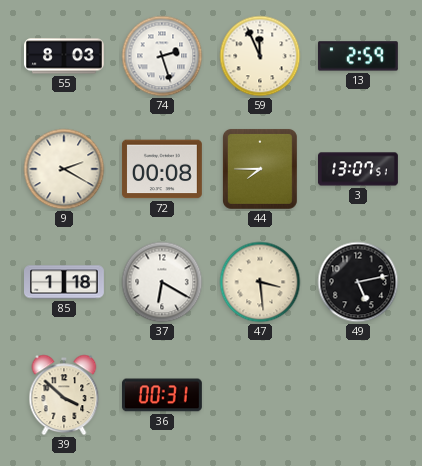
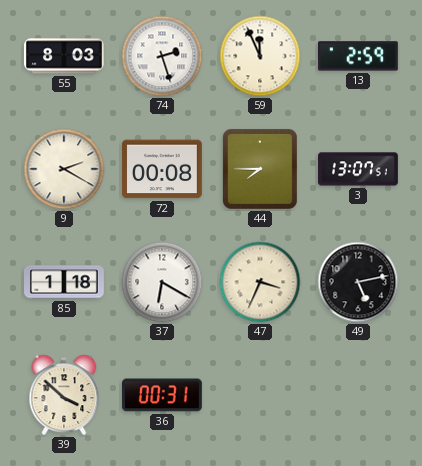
47: 3:29 -> 3:34 (260, 282)
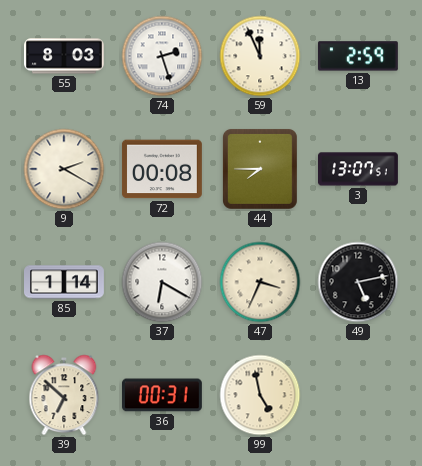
85: 1:18 -> 1:14 (65, 282)
39: 3:52 -> 6:52 (64, 395)
99: none -> 4:58 (260, 395)
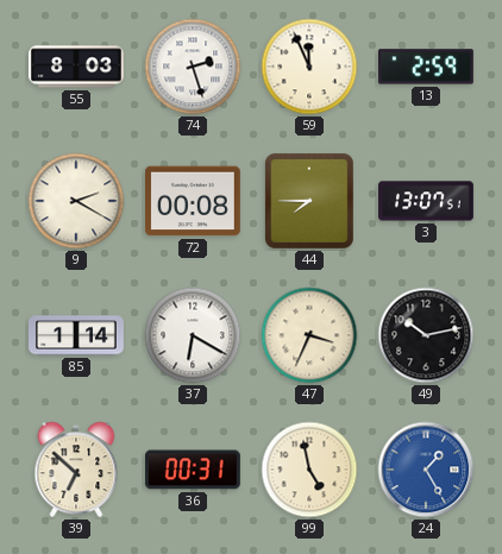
49: 5:13 -> 10:13 (426, 335)
24: none -> 1:25 (426, 470)
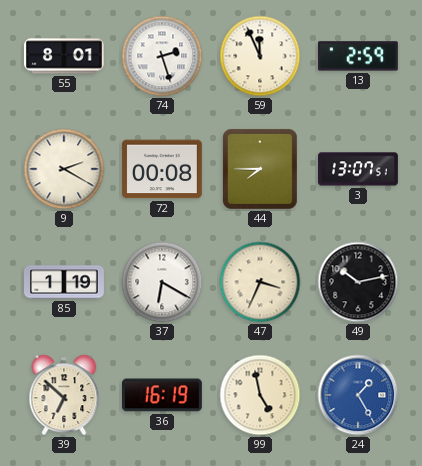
55: 8:03 -> 8:01 (65, 56)
85: 1:14 -> 1:19 (65, 282)
36: 00:31 -> 16:19 (162, 395)
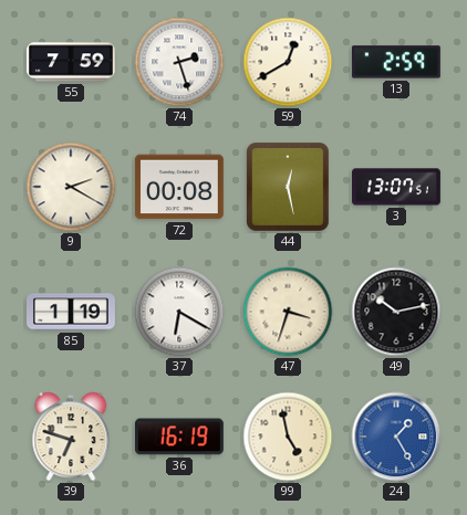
55: 8:01 -> 7:59 (72, 62)
59: 11:56 -> 12:40 (288, 62)
44: 7:45 -> 12:28 (288, 187)
47: 3:34 -> 3:33 (288, 312)
39: 6:52 -> 6:48 (71, 437)
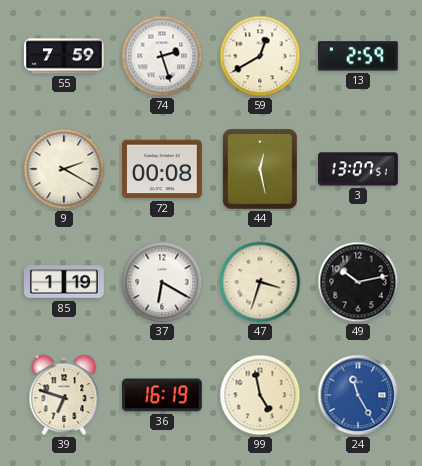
24: 1:25 -> 11:25 (358, 395)
